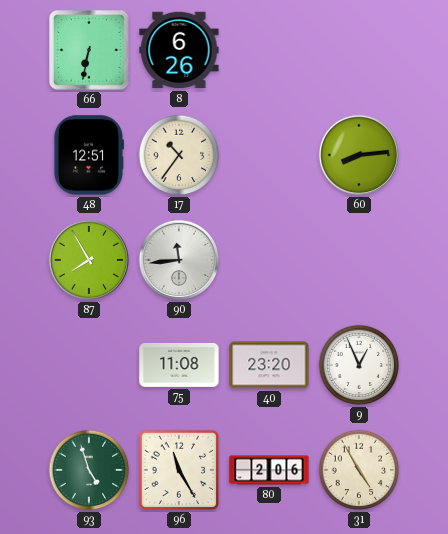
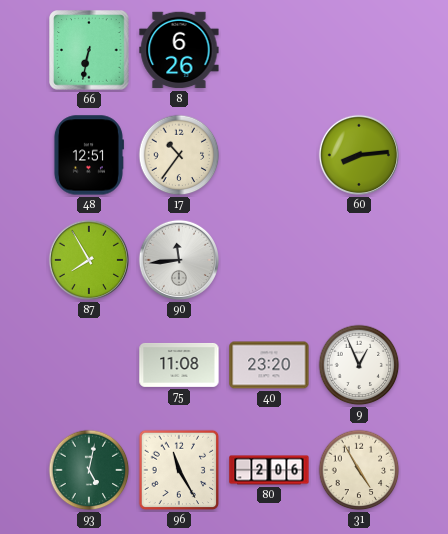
93: 4:57 -> 5:02 (89, 470)
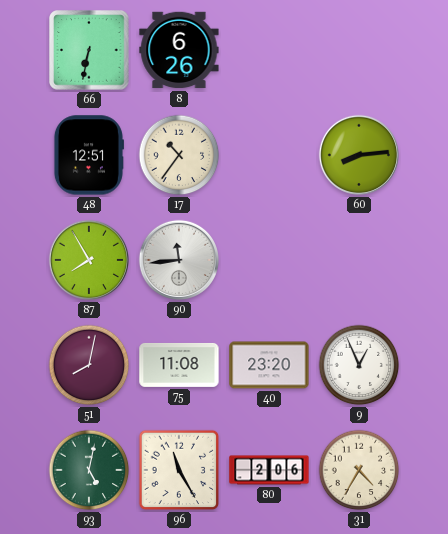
51: none -> 8:02 (89, 365)
31: 4:55 -> 4:35 (359, 470)
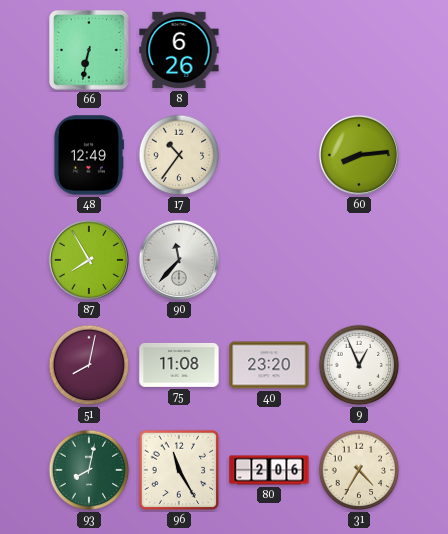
48: 12:51 -> 12:49 (88, 155)
90: 11:44 -> 11:37 (179, 260)
93: 5:02 -> 8:02 (89, 470)
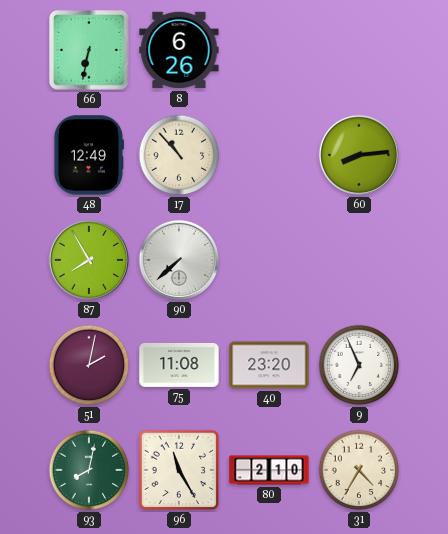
17: 10:36 -> 10:53 (179, 155)
90: 11:37 -> 7:38 (179, 260)
51: 8:02 -> 2:02 (89, 365)
9: 12:56 -> 6:56 (359, 365)
80: 2:06 -> 2:10 (269, 470)
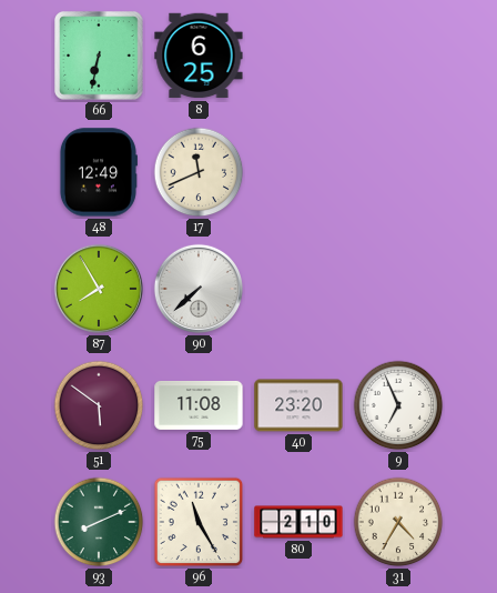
8: 6:26 -> 6:25 (199, 56)
17: 10:53 -> 11:41 (199, 172)
60: 8:14 -> none (359, 155)
51: 2:02 -> 5:51 (99, 405)
93: 8:02 -> 8:11 (99, 522)
